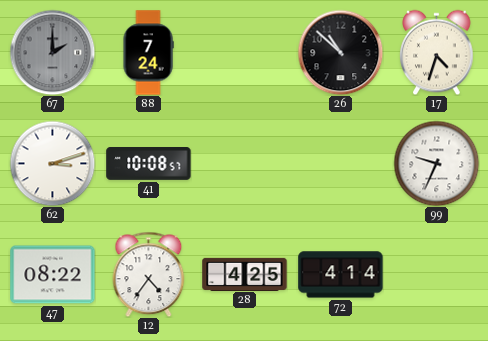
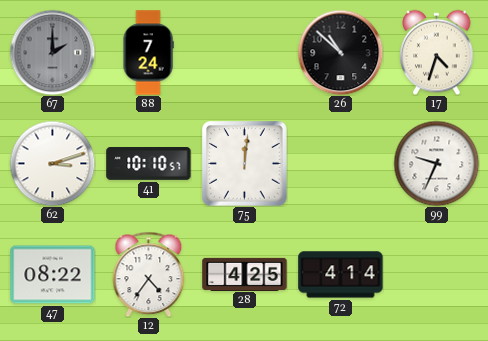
41: 10:08 -> 10:10 (149, 164)
75: none -> 12:01 (245, 164)
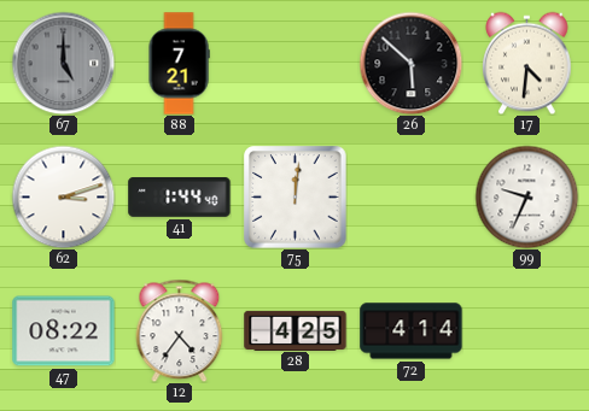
67: 2:00 -> 5:00 (63, 63)
88: 7:24 -> 7:21 (179, 64)
26: 10:52 -> 5:52 (410, 63)
17: 4:33 -> 4:31 (527, 63)
41: 10:10 -> 1:44 (180, 198)
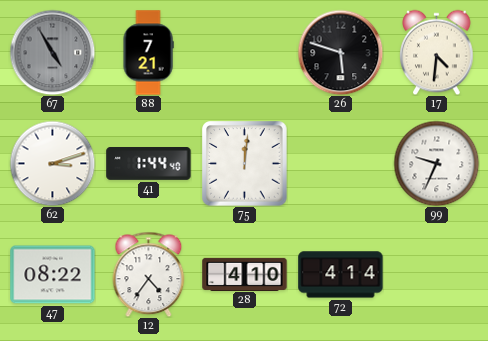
67: 5:00 -> 4:55 (52, 52)
26: 5:52 -> 5:48 (340, 52)
28: 4:25 -> 4:10 (245, 274)
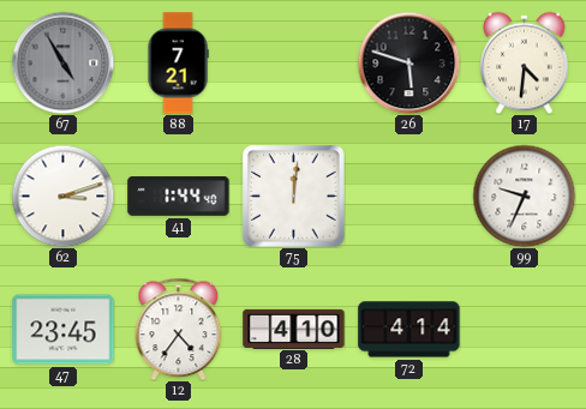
47: 08:22 -> 23:45 (64, 330)
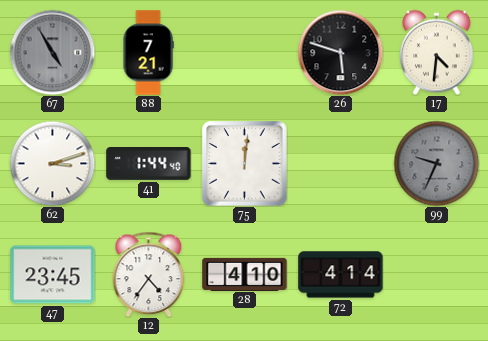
99 dial: white -> grey (436, 163)
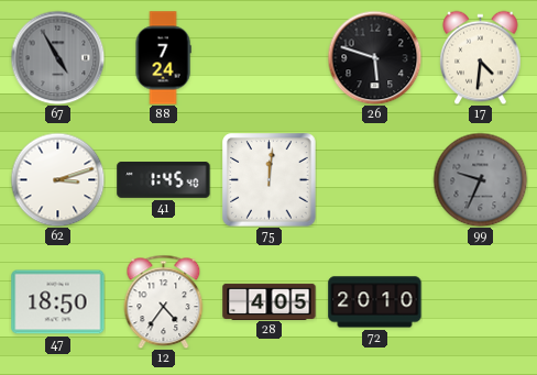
88: 7:21 -> 7:24 (163, 58)
41: 1:44 -> 1:45 (164, 180)
47: 23:45 -> 18:50 (58, 302)
28: 4:10 -> 4:05 (270, 301)
72: 4:14 -> 20:10 (375, 302)
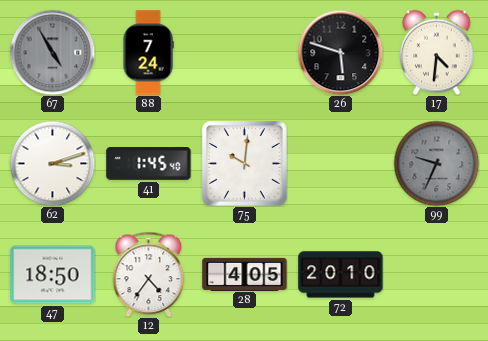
75: 12:01 -> 10:01 (245, 164)
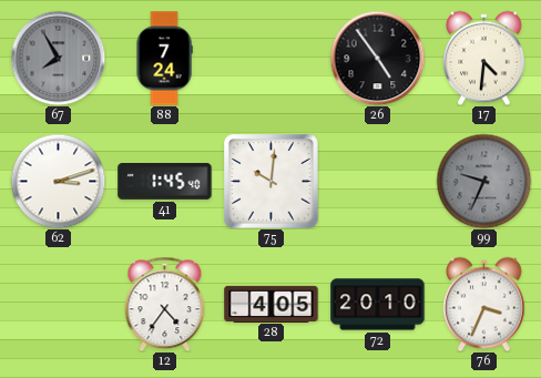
67: 4:55 -> 7:55 (58, 58)
26: 5:48 -> 4:54 (377, 58)
47: 18:50 -> none (53, 275)
76: none -> 3:34 (484, 304)
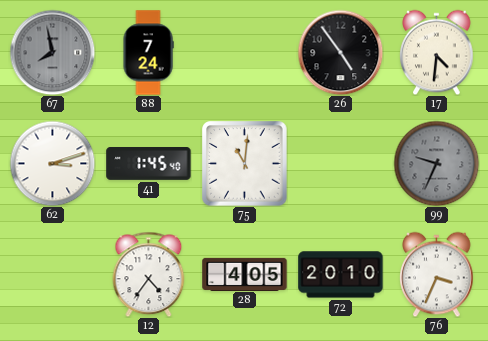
67: 7:55 -> 7:58 (52, 52)
75: 10:01 -> 11:01 (245, 164)
